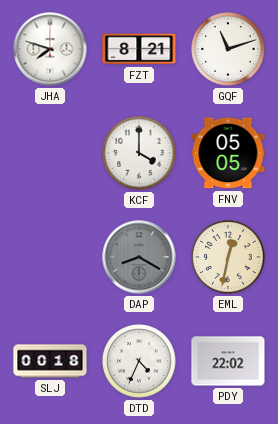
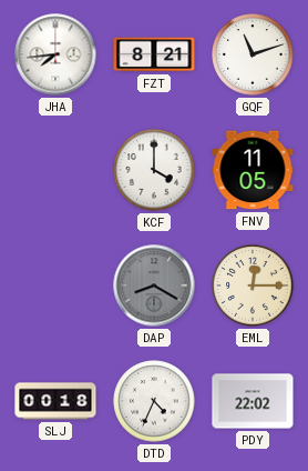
JHA: 7:48 -> 7:44 (55, 54)
FNV: 05:05 -> 11:05 (253, 170)
EML: 12:32 -> 12:15 (253, 285)
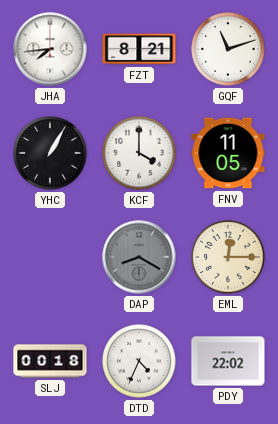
YHC: none -> 1:05 (50, 153)
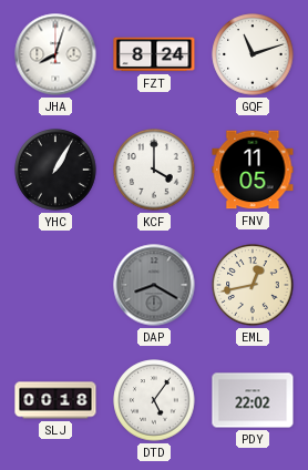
JHA: 7:44 -> 8:03 (55, 54)
FZT: 8:21 -> 8:24 (154, 54)
EML: 12:15 -> 12:43 (253, 285)
DTD: 4:34 -> 5:06 (154, 400)
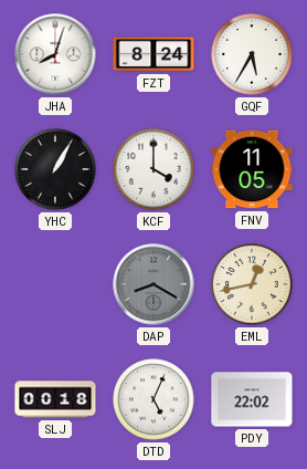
GQF: 11:12 -> 5:35 (252, 54)
DTD: 5:06 -> 5:04 (153, 399)
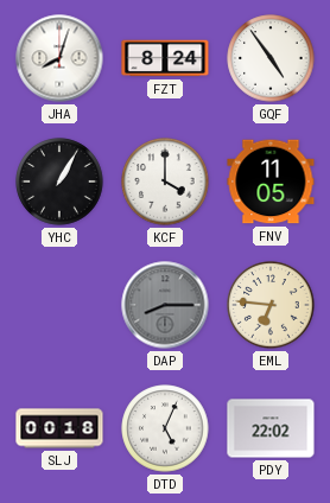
GQF: 5:35 -> 4:54 (271, 58)
DAP: 8:20 -> 8:15 (165, 305)
EML: 12:43 -> 6:46 (271, 305)
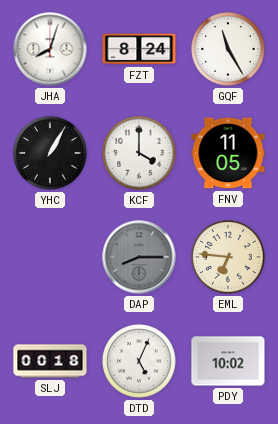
GQF: 4:54 -> 11:25 (228, 49)
PDY: 22:02 -> 10:02 (228, 361)
